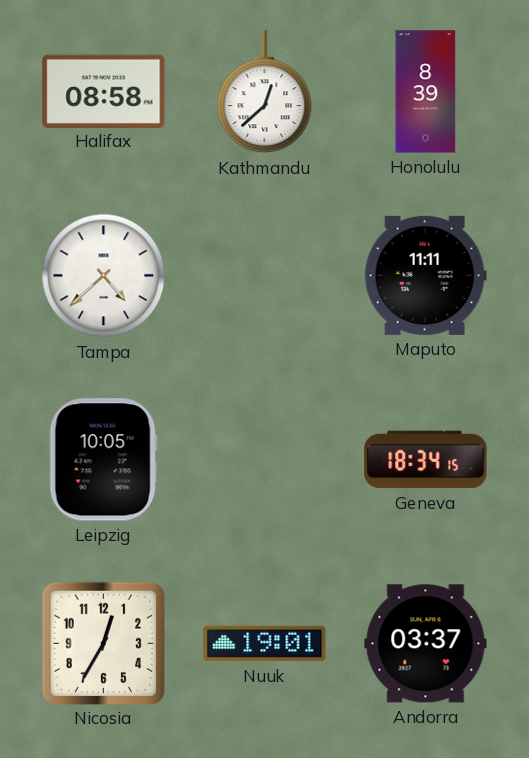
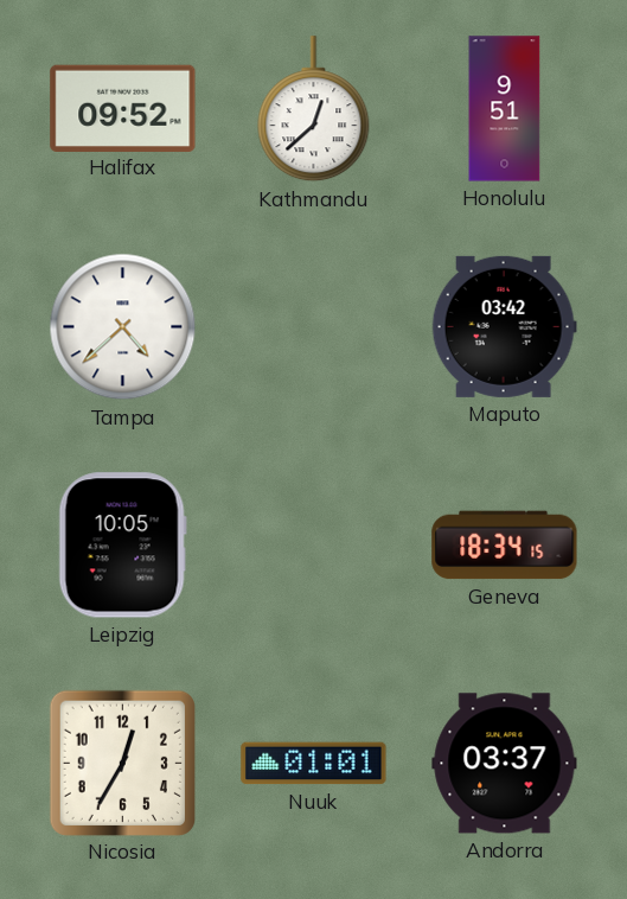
Halifax: 08:58 -> 09:52 (123, 108)
Honolulu: 8:39 -> 9:51 (505, 109)
Maputo: 11:11 -> 03:42 (504, 326)
Nuuk: 19:01 -> 01:01 (314, 764)
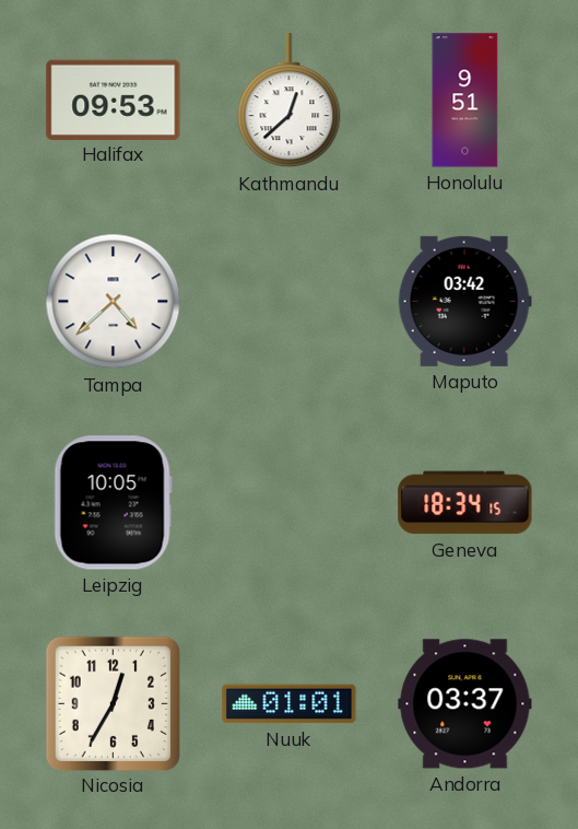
Halifax: 09:52 -> 09:53 (114, 100)
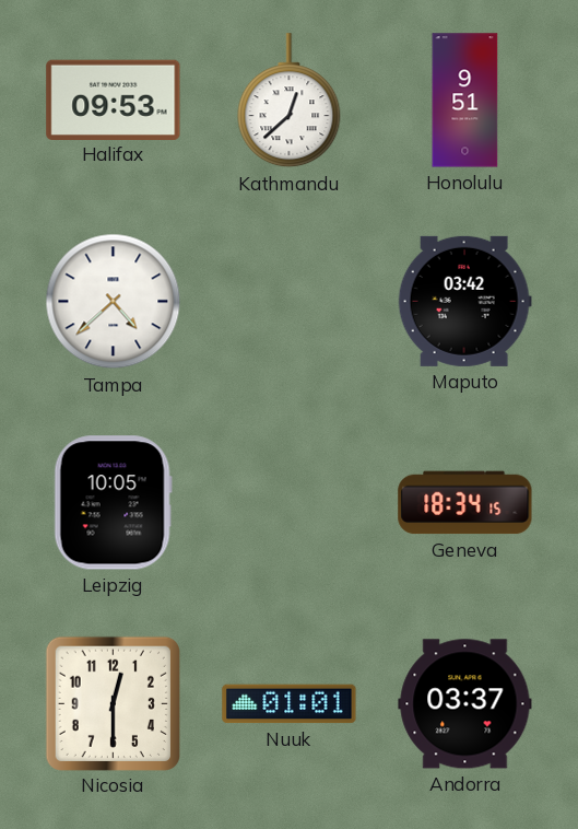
Nicosia: 12:35 -> 12:30 (113, 703)
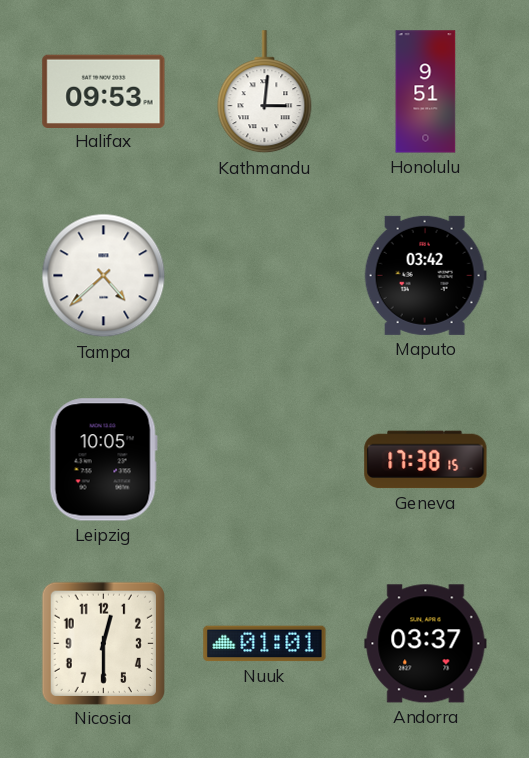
Kathmandu: 12:38 -> 3:01 (265, 92)
Geneva: 18:34 -> 17:38 (426, 460)
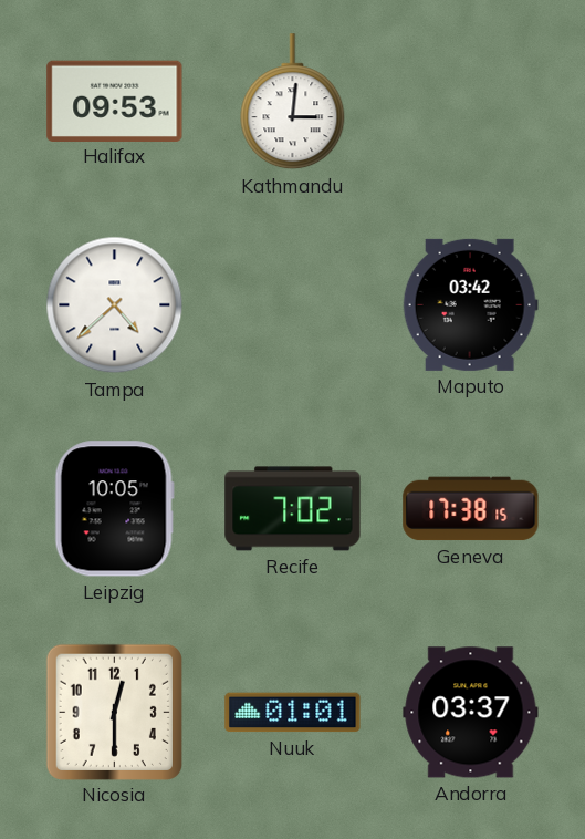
Honolulu: 9:51 -> none (426, 92)
Recife: none -> 7:02 (293, 509)
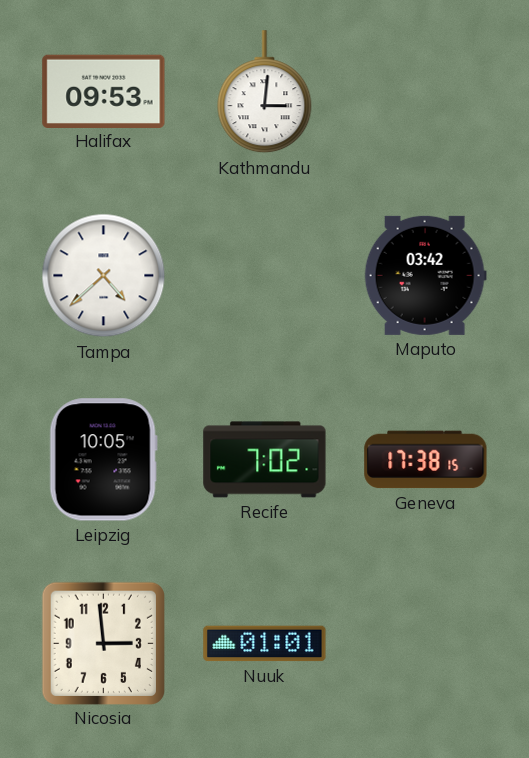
Nicosia: 12:30 -> 2:59 (103, 643)
Andorra: 03:37 -> none (471, 713)
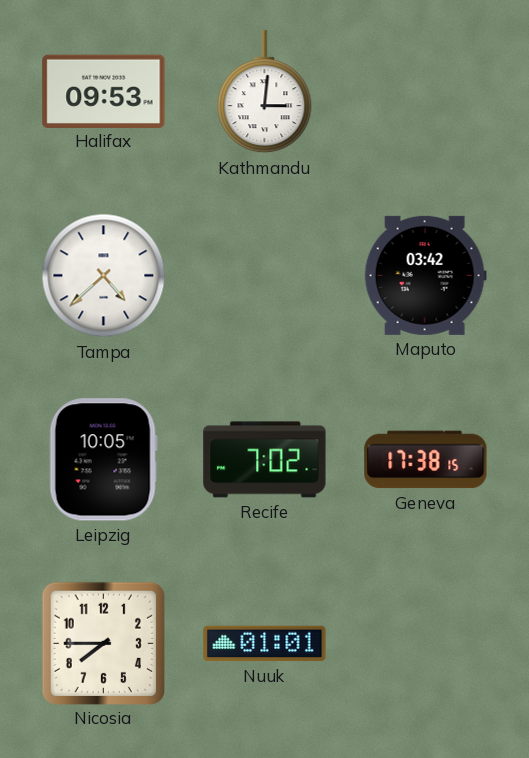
Nicosia: 2:59 -> 7:45 (103, 643)
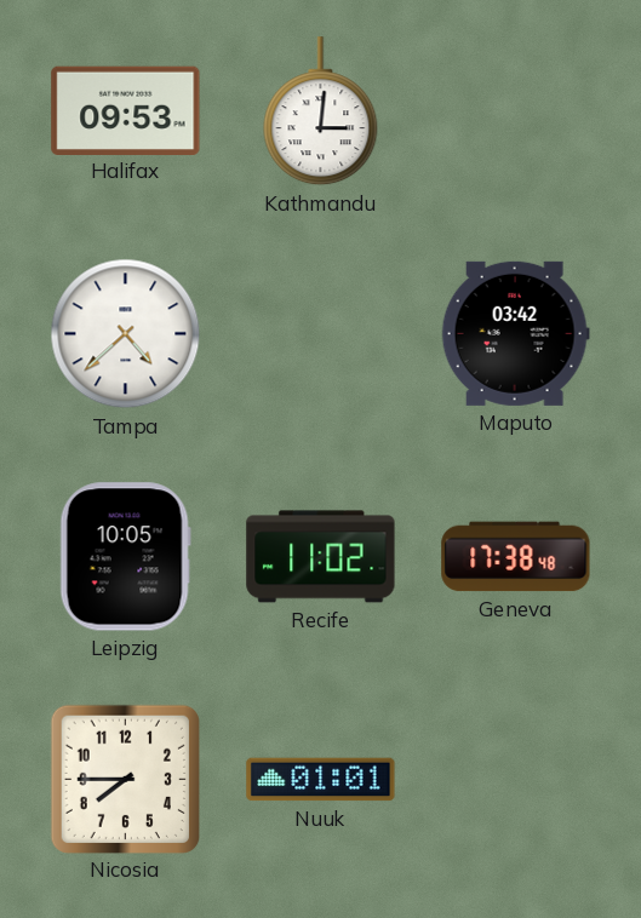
Recife: 7:02 -> 11:02 (321, 557)
Geneva: 17:38:15 -> 17:38:48 (516, 557)
